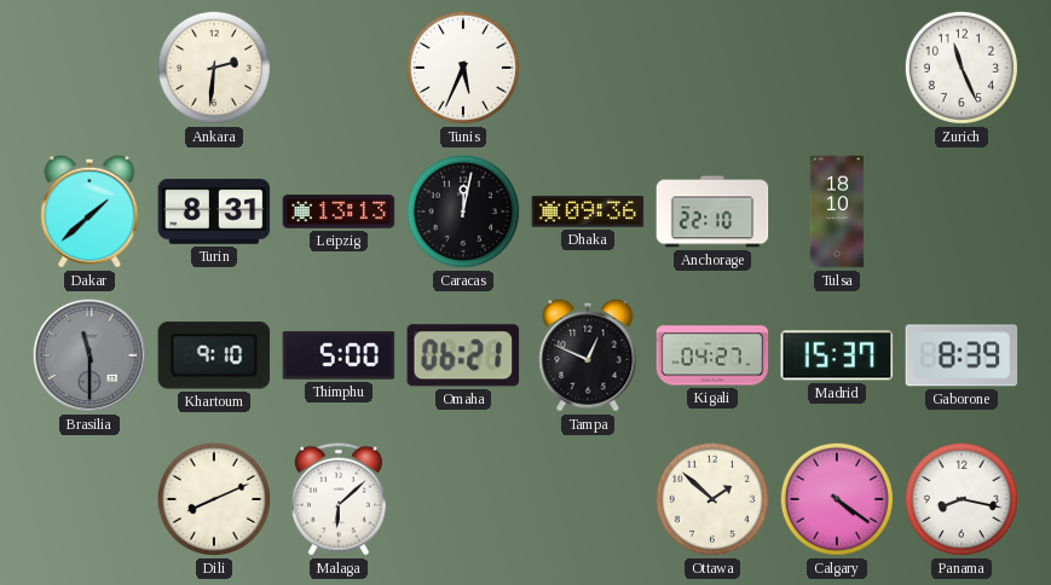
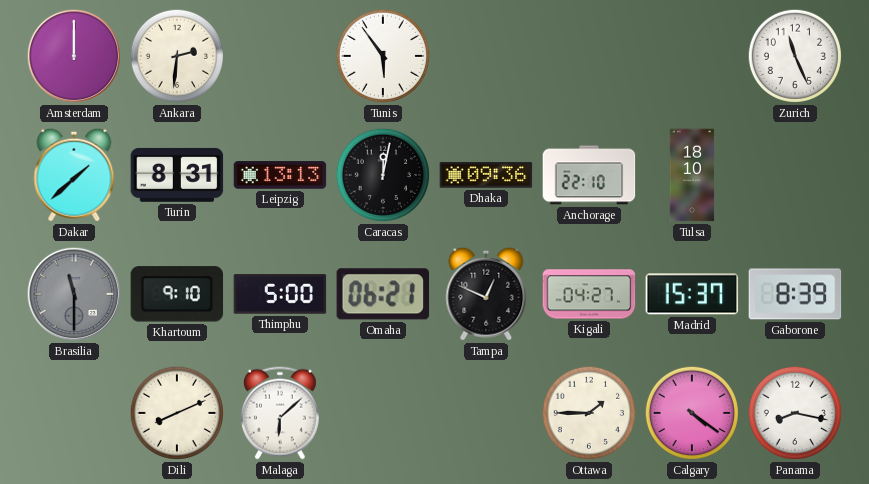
Amsterdam: none -> 12:00 (74, 56)
Tunis: 5:34 -> 5:54 (383, 56)
Ottawa: 1:52 -> 1:45 (589, 413)
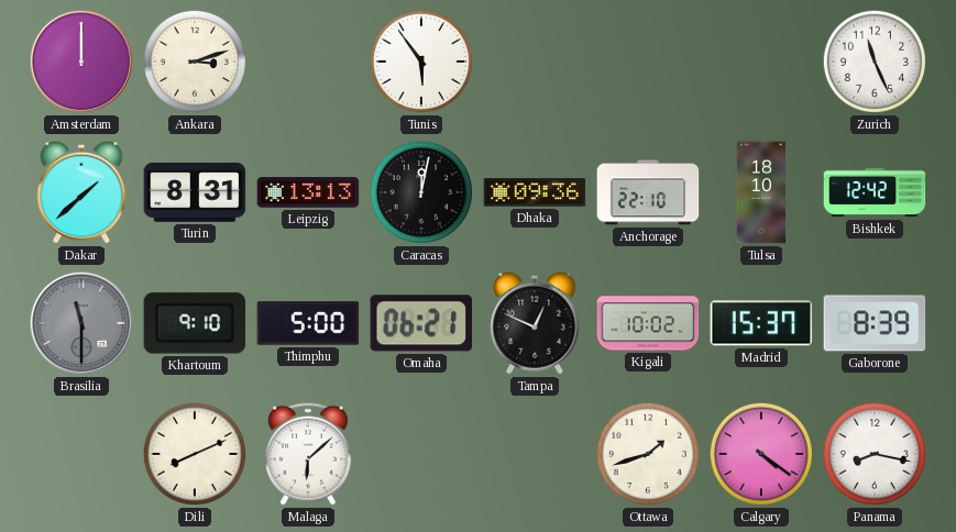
Ankara: 2:31 -> 3:12 (195, 62)
Bishkek: none -> 12:42 (875, 192)
Kigali: 04:27 -> 10:02 (648, 323)
Ottawa: 1:45 -> 1:42 (648, 454)
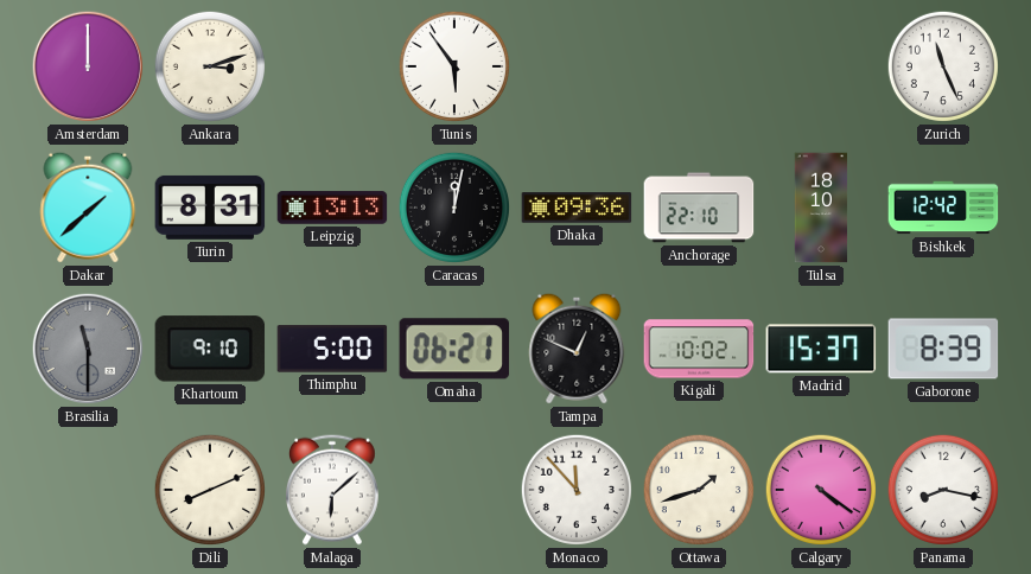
Monaco: none -> 11:53 (577, 490)
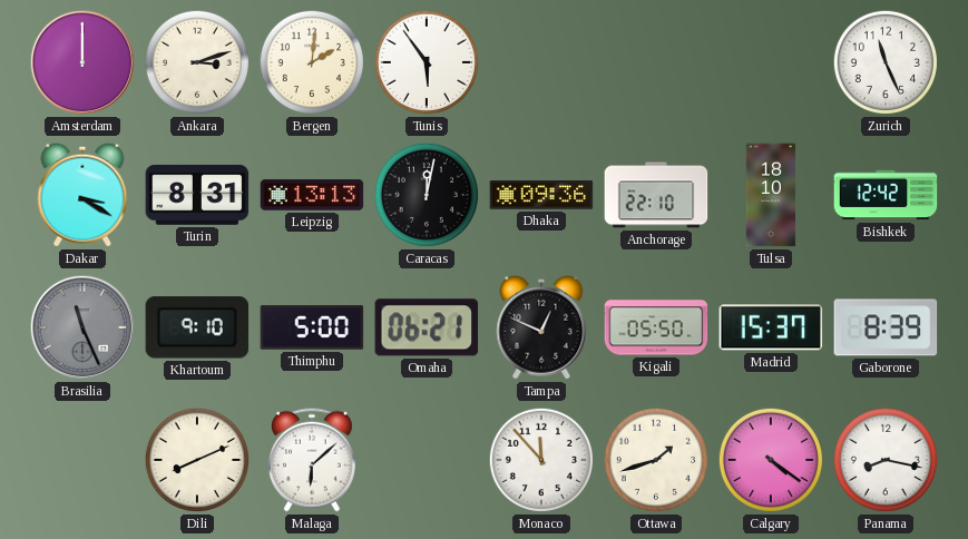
Bergen: none -> 2:01 (312, 62)
Dakar: 1:38 -> 3:20 (82, 195)
Brasilia: 11:30 -> 11:26 (82, 327)
Kigali: 10:02 -> 05:50 (656, 327)
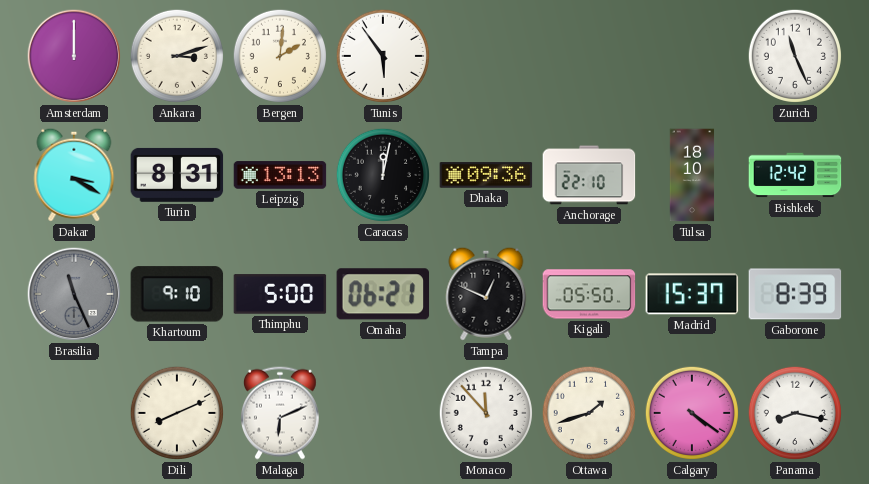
Malaga: 6:08 -> 6:11 (281, 413)
